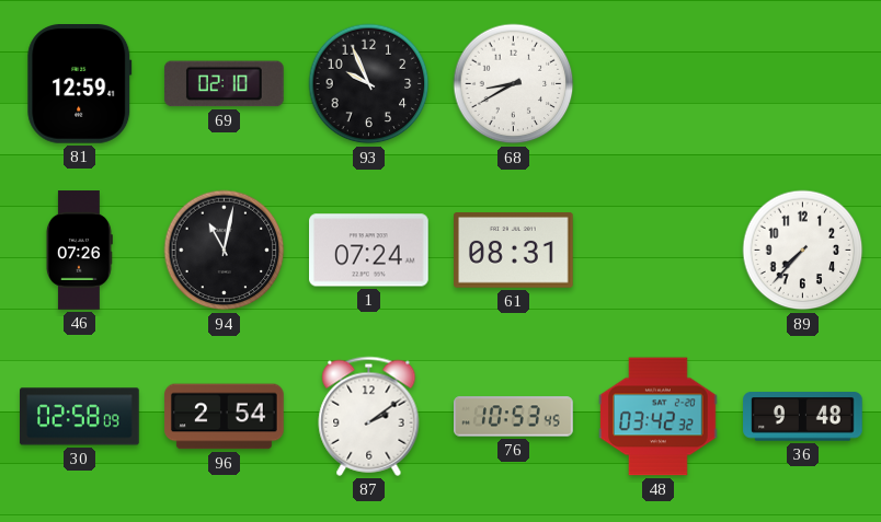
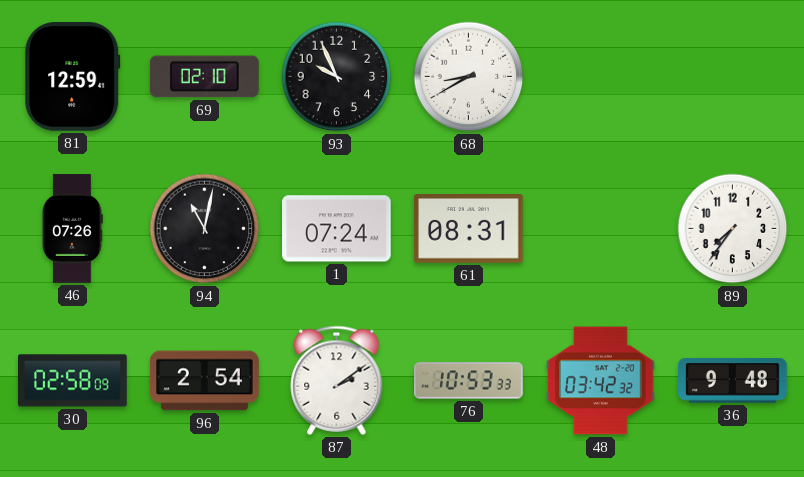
89: 7:37 -> 7:36 (733, 229)
76: 10:53:45 -> 10:53:33 (469, 381)
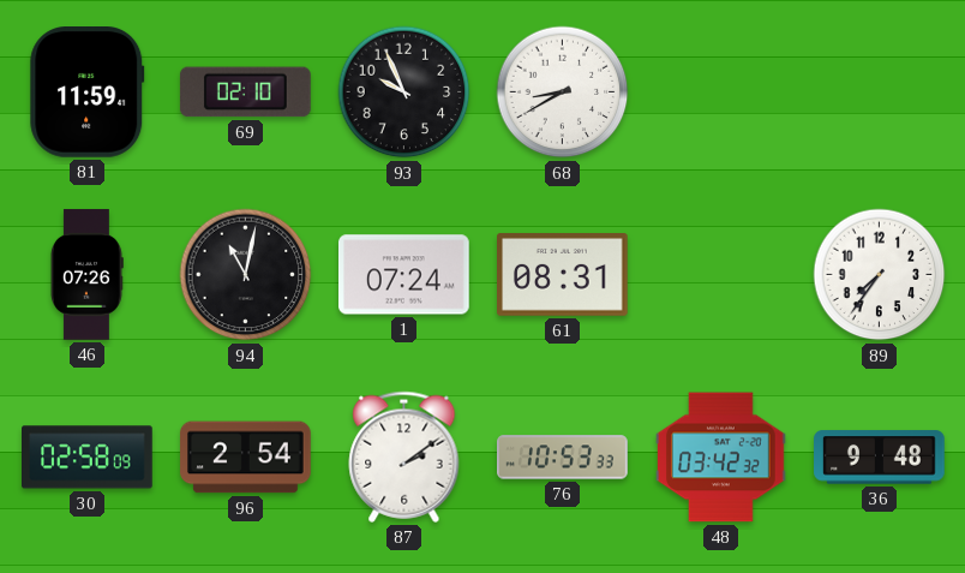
81: 12:59 -> 11:59 (88, 92)
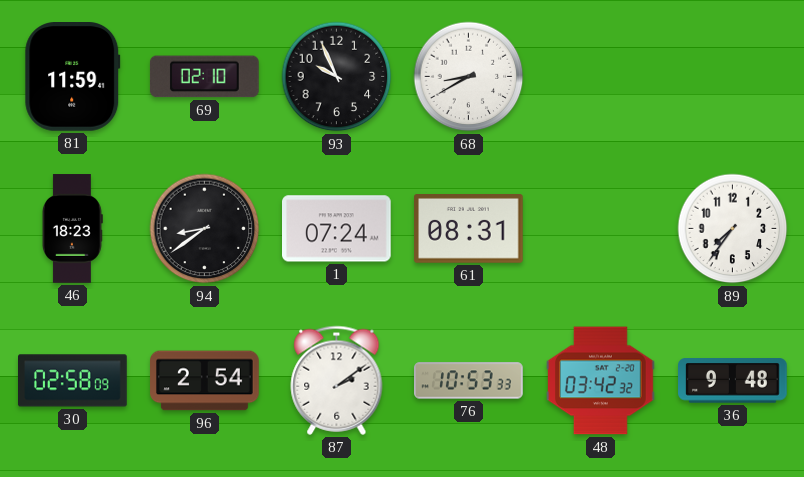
46: 07:26 -> 18:23 (72, 229)
94: 11:02 -> 8:39 (205, 229)
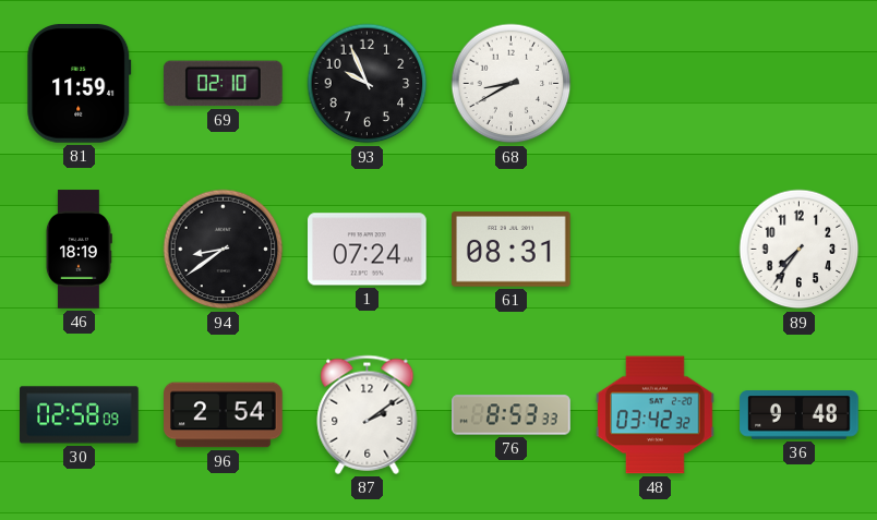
46: 18:23 -> 18:19 (79, 250)
76: 10:53 -> 8:53 (512, 415)
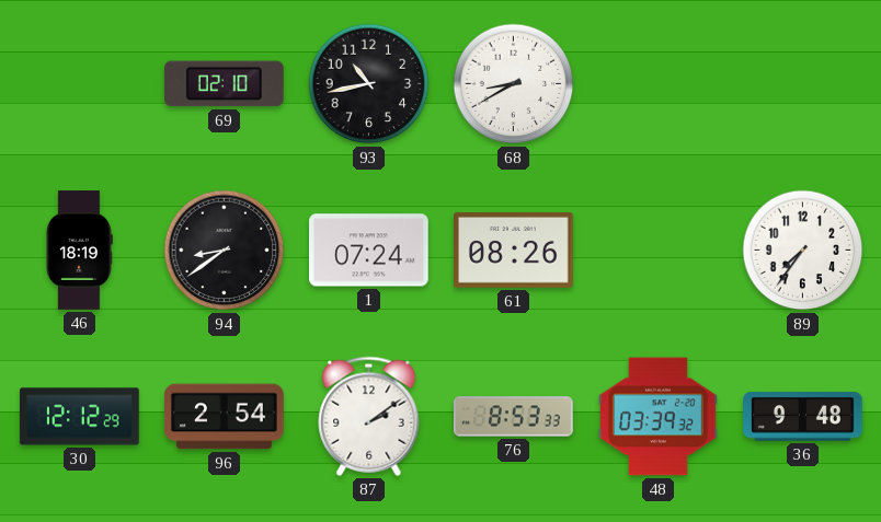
81: 11:59 -> none (80, 84)
93: 9:56 -> 10:43 (369, 84)
61: 08:31 -> 08:26 (514, 251)
30: 02:58 -> 12:12 (80, 417)
48: 03:42 -> 03:39 (659, 417)
